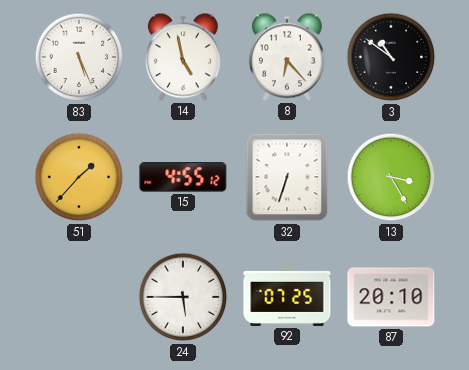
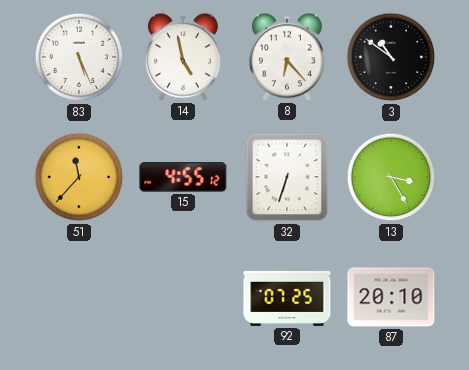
51: 1:37 -> 11:37 (79, 177)
24: 5:45 -> none (183, 297)
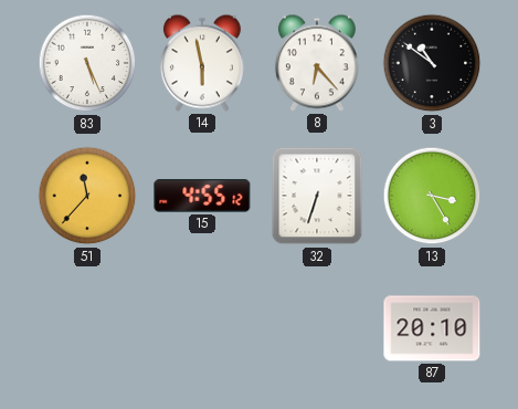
14: 4:58 -> 5:58 (202, 63)
92: 07:25 -> none (287, 297)
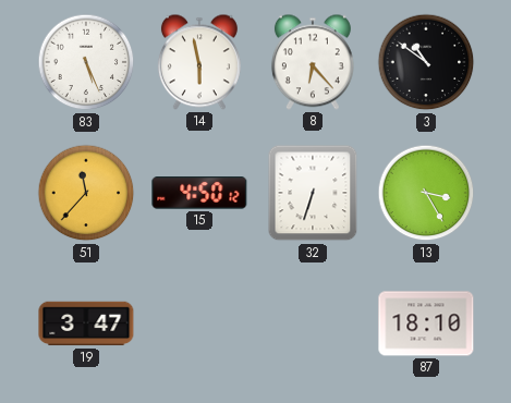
15: 4:55 -> 4:50 (199, 193)
19: none -> 3:47 (86, 323)
87: 20:10 -> 18:10 (426, 323)
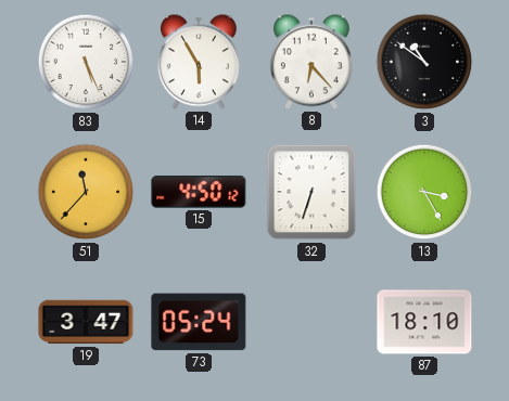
14: 5:58 -> 5:55 (199, 62)
73: none -> 05:24 (199, 322)
